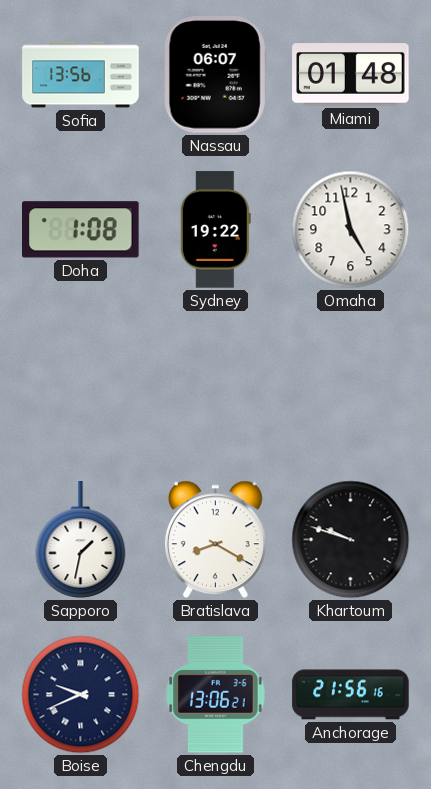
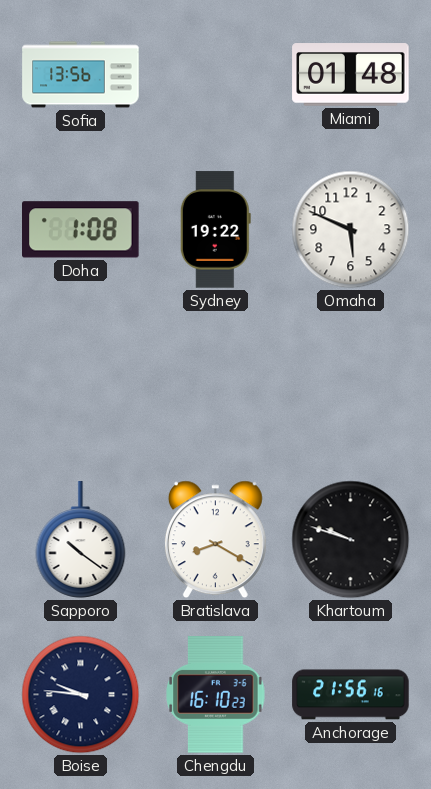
Nassau: 06:07 -> none (215, 75)
Omaha: 4:58 -> 5:49 (351, 230)
Sapporo: 1:32 -> 10:21 (81, 540)
Boise: 9:41 -> 9:46 (81, 695)
Chengdu: 13:06 -> 16:10 (216, 695)
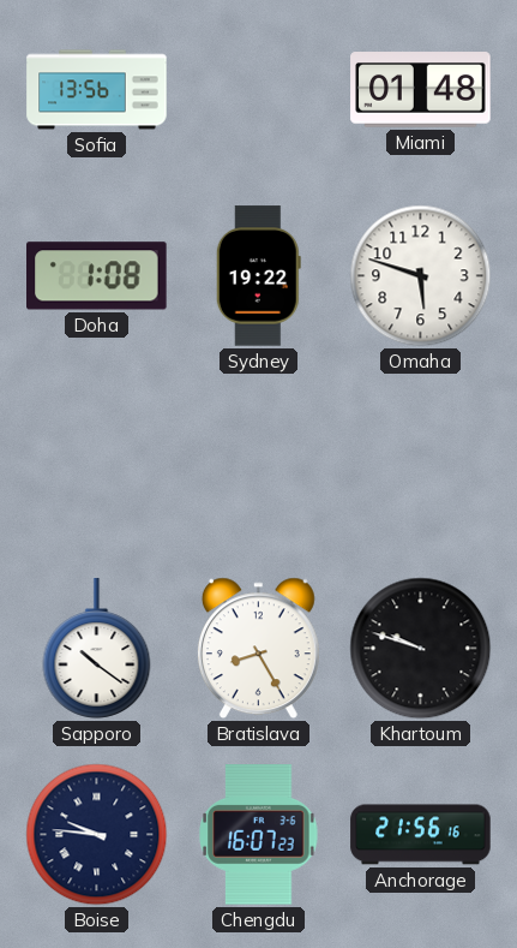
Omaha: 5:49 -> 5:48 (421, 276)
Bratislava: 8:20 -> 8:25 (258, 649)
Chengdu: 16:10 -> 16:07 (259, 835)
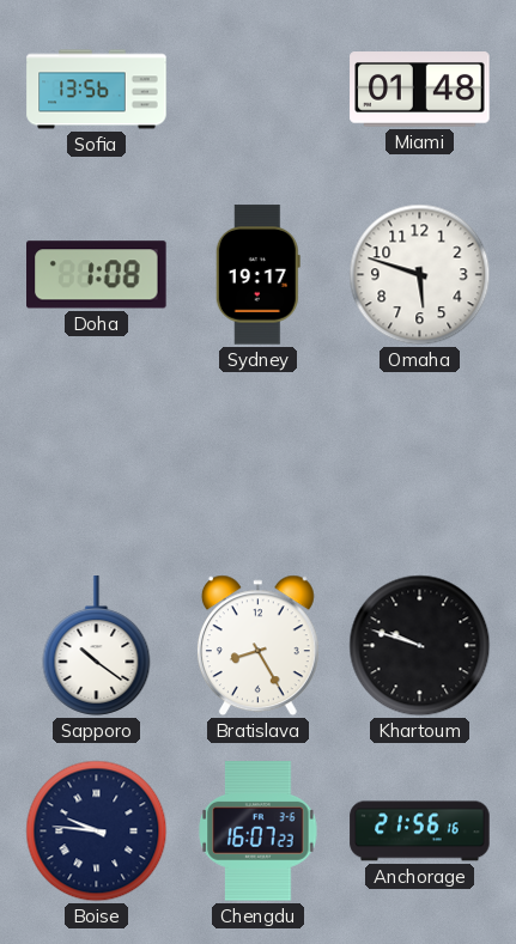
Sydney: 19:22 -> 19:17 (257, 275)
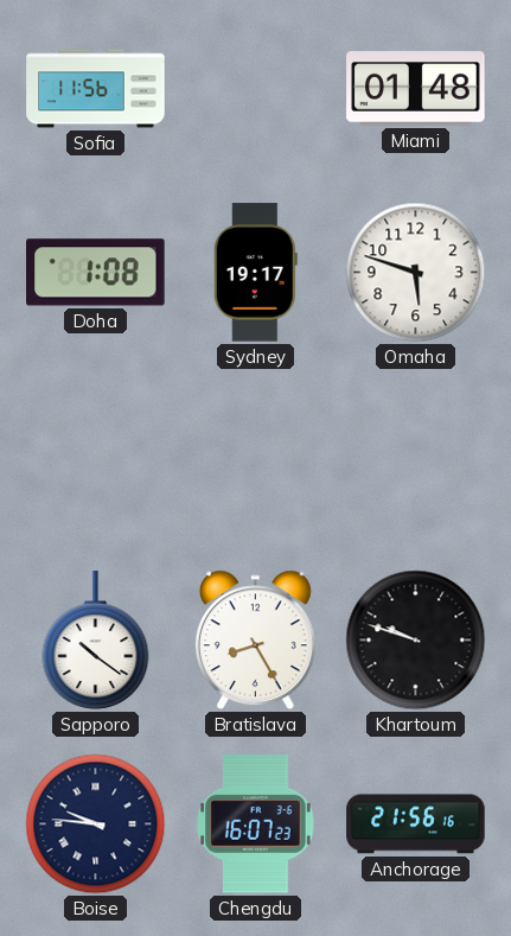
Sofia: 13:56 -> 11:56 (96, 89)
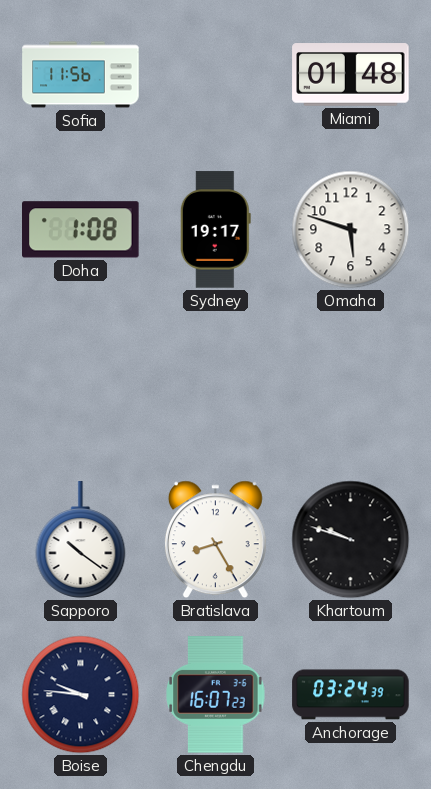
Anchorage: 21:56 -> 03:24 (351, 695)
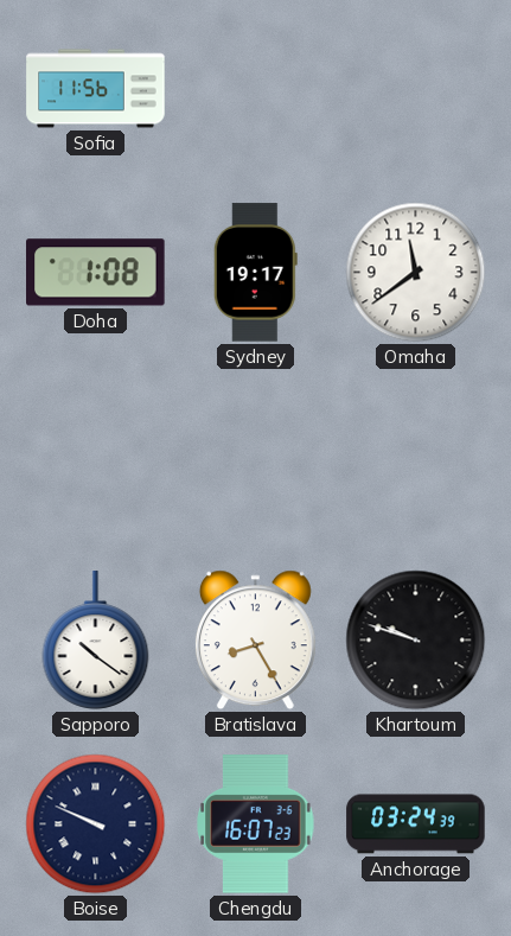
Miami: 01:48 -> none (351, 75)
Omaha: 5:48 -> 11:39 (416, 273)
Boise: 9:46 -> 9:49 (96, 824)
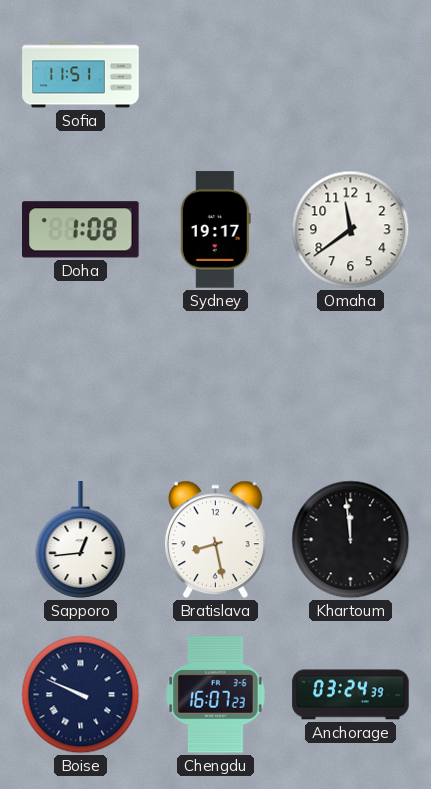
Sofia: 11:56 -> 11:51 (81, 75)
Sapporo: 10:21 -> 12:44 (81, 540)
Bratislava: 8:25 -> 8:28 (215, 540)
Khartoum: 9:48 -> 11:59 (351, 540)
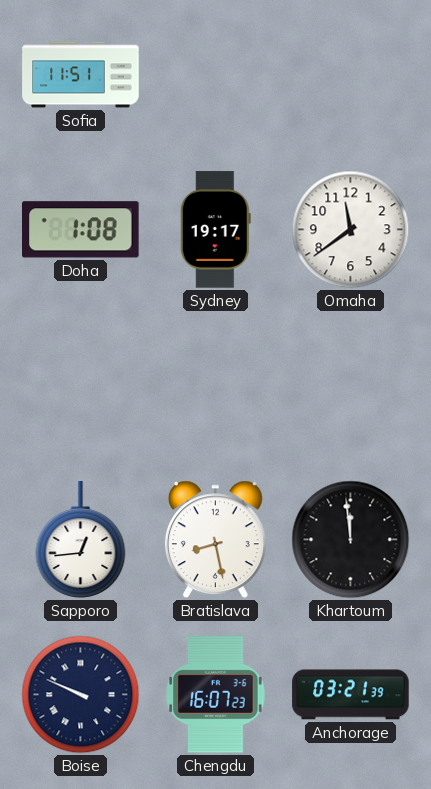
Anchorage: 03:24 -> 03:21 (351, 695)
